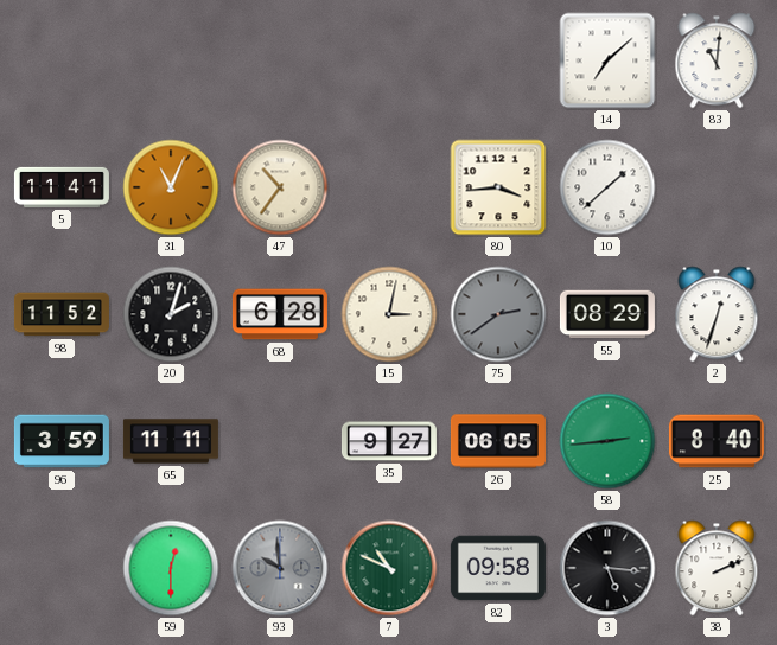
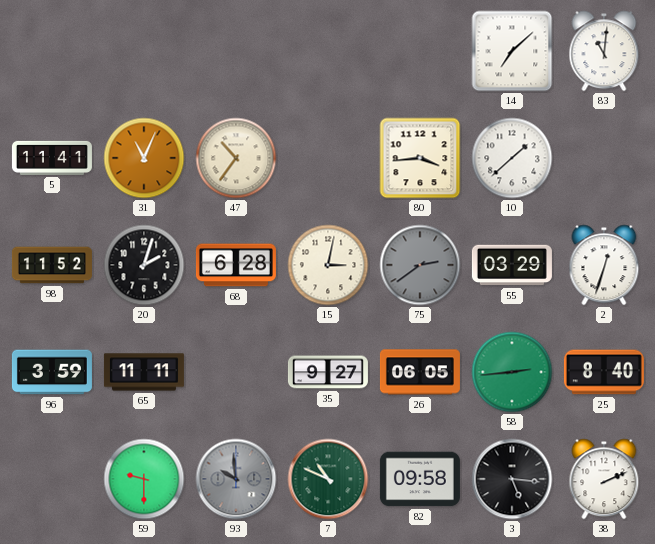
55: 08:29 -> 03:29 (512, 265)
59: 12:30 -> 9:30 (144, 479)
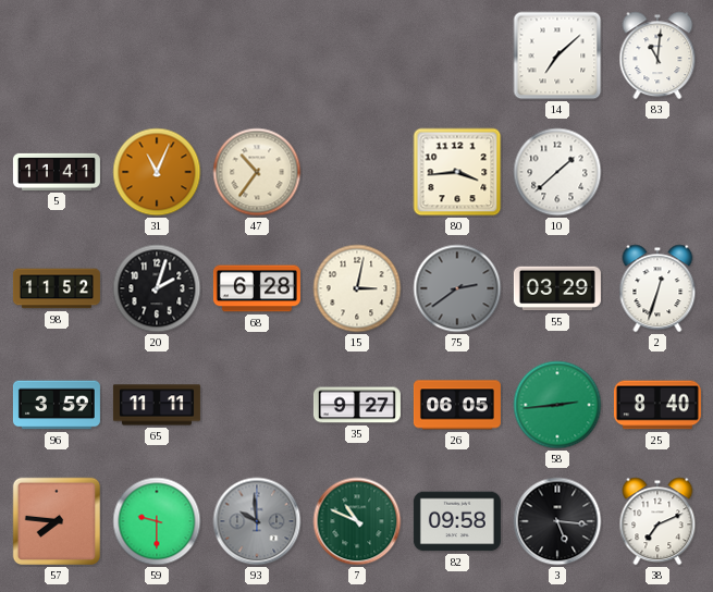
57: none -> 7:46 (57, 521)
38: 2:11 -> 7:11 (657, 521)
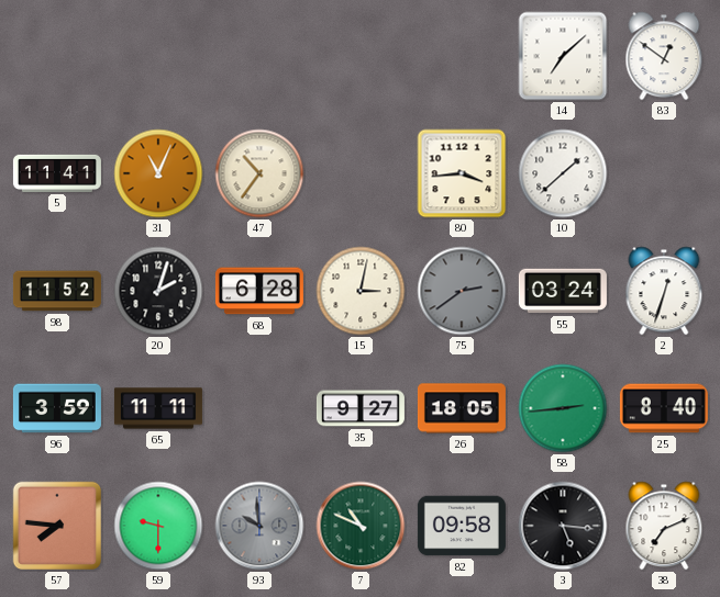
83: 11:01 -> 12:51 (664, 56)
55: 03:29 -> 03:24 (563, 291)
26: 06:05 -> 18:05 (462, 408)
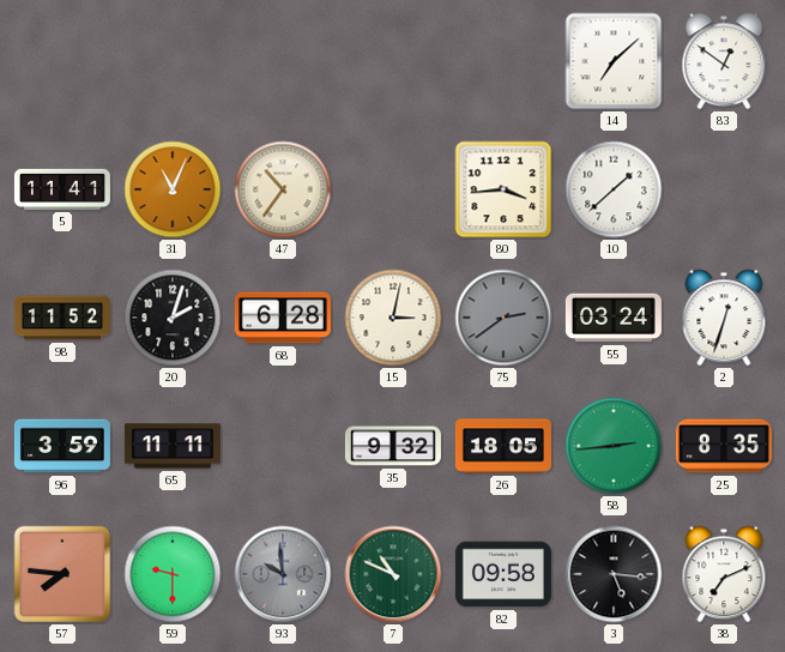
35: 9:27 -> 9:32 (393, 446)
25: 8:40 -> 8:35 (724, 446)
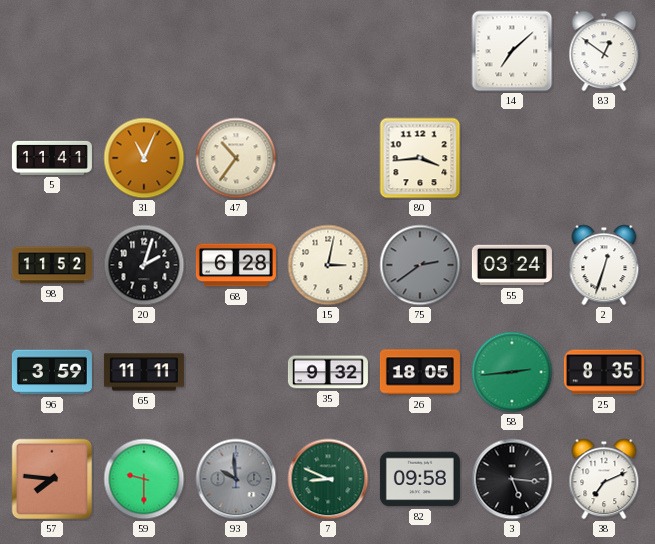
10: 1:38 -> none (614, 189)
7: 10:49 -> 8:49 (328, 479)
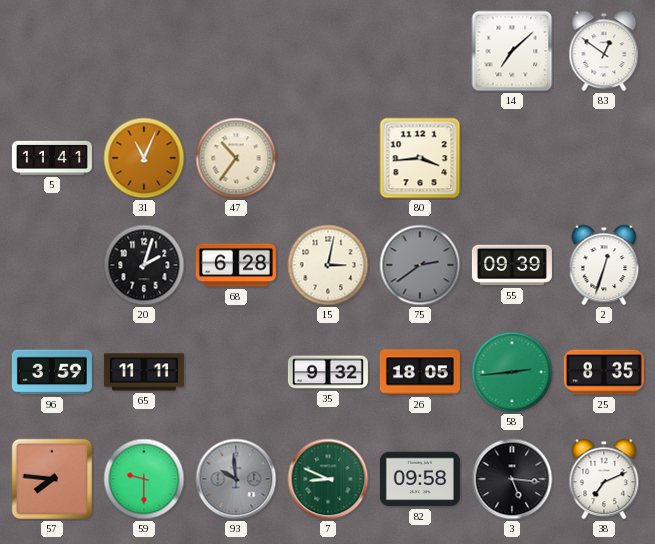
98: 11:52 -> none (52, 265)
55: 03:24 -> 09:39 (512, 265)
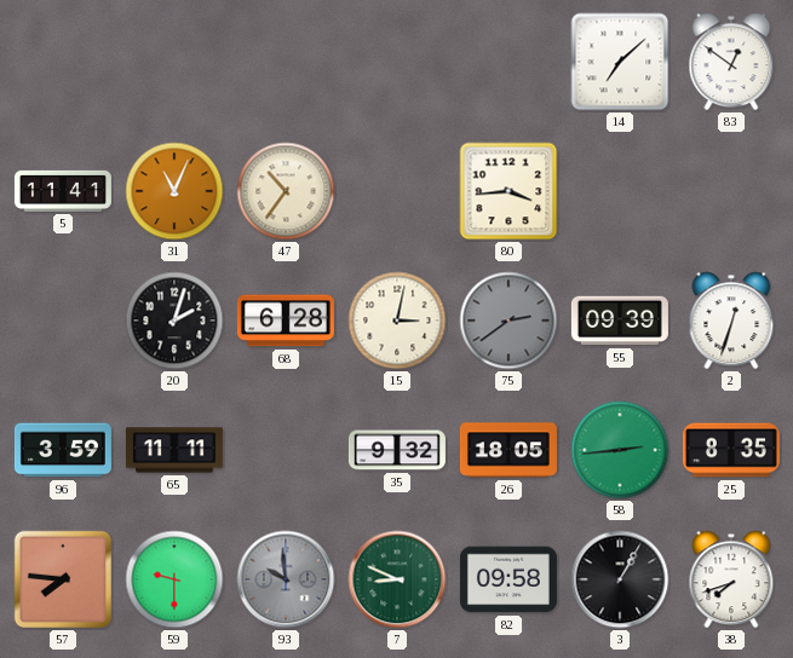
3: 5:16 -> 1:05 (620, 579)
38: 7:11 -> 7:42 (731, 579)
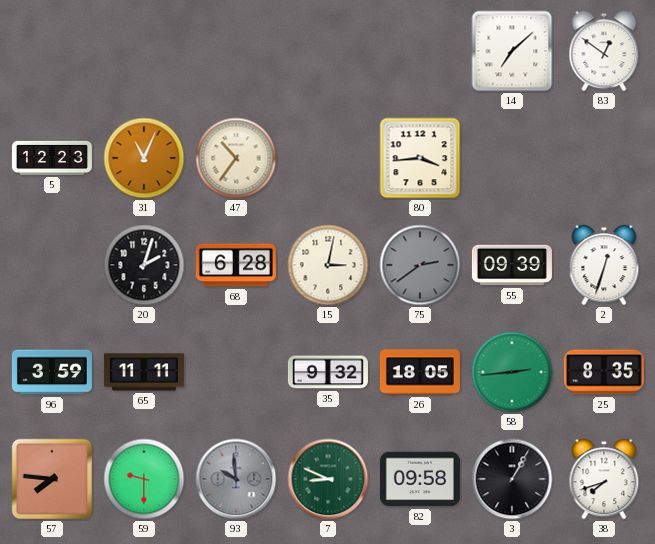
5: 11:41 -> 12:23 (52, 158)
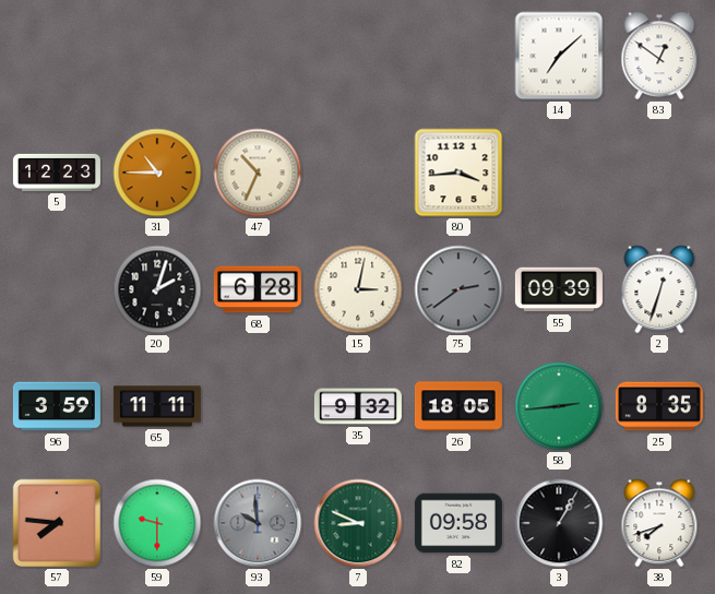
31: 11:04 -> 10:45 (157, 173)
47: 10:36 -> 10:34 (258, 173)
